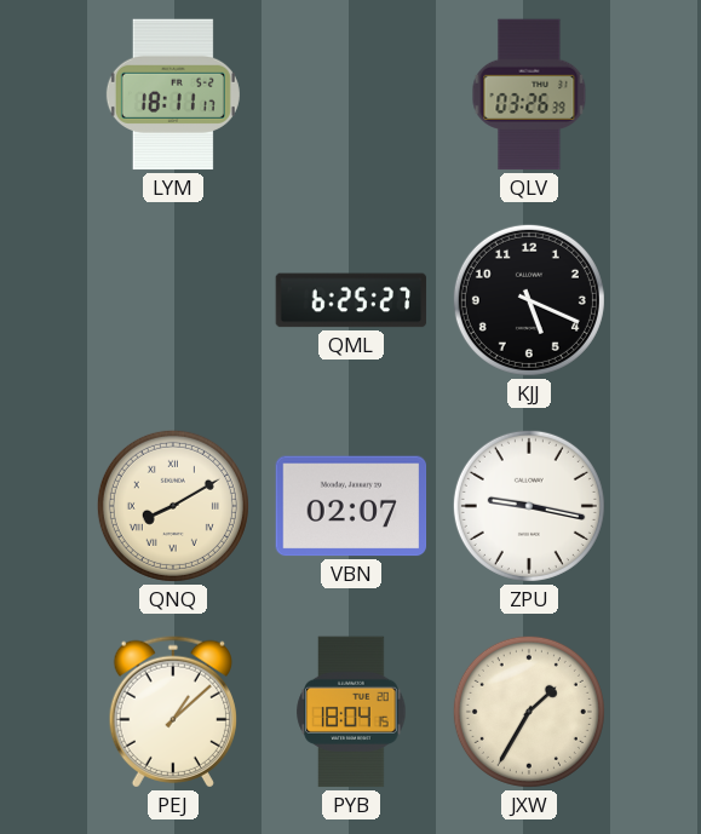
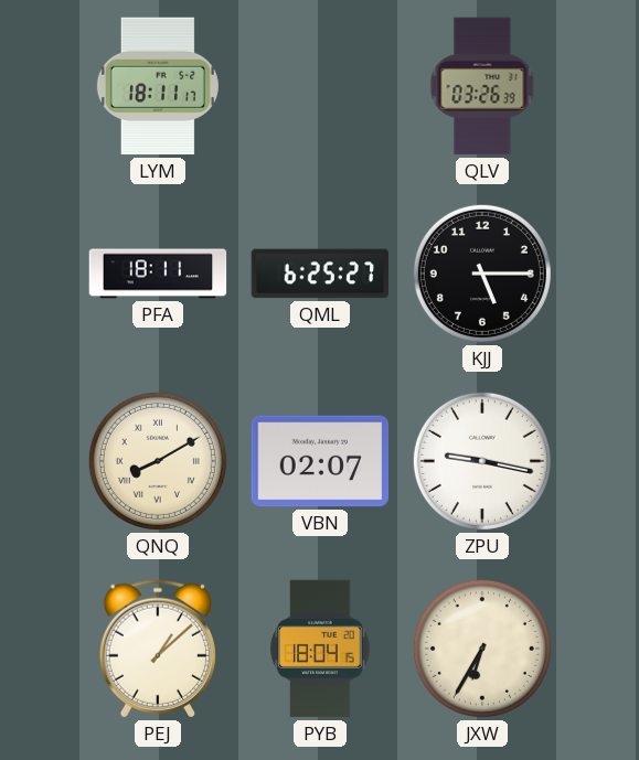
PFA: none -> 18:11 (158, 274)
KJJ: 5:19 -> 5:15 (482, 274)
JXW: 1:35 -> 6:35 (482, 649)
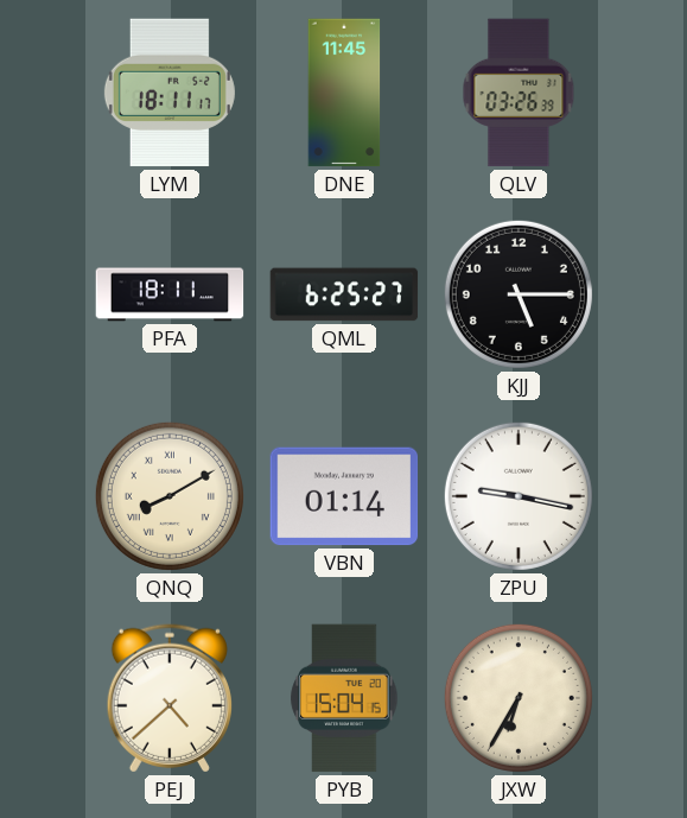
DNE: none -> 11:45 (344, 93)
VBN: 02:07 -> 01:14 (344, 496)
PEJ: 1:08 -> 4:38 (170, 698)
PYB: 18:04 -> 15:04 (344, 698)
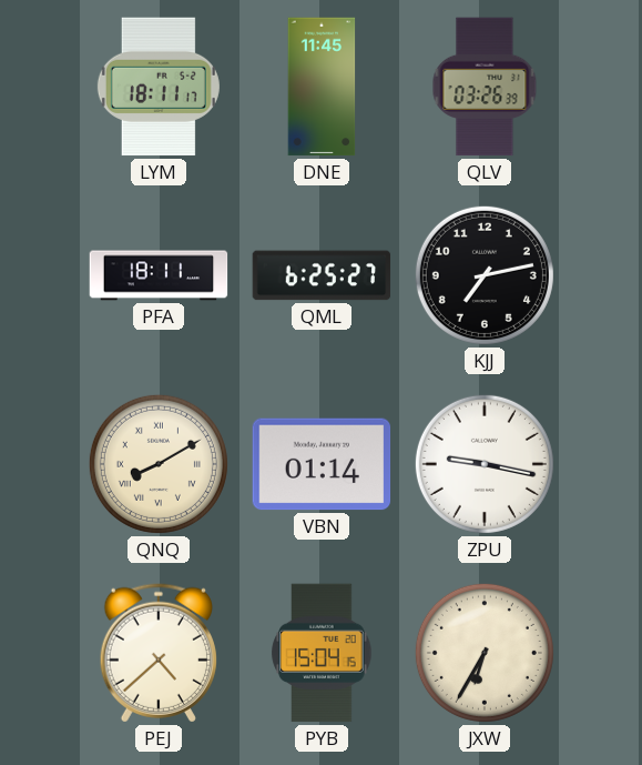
KJJ: 5:15 -> 7:13 (485, 275)
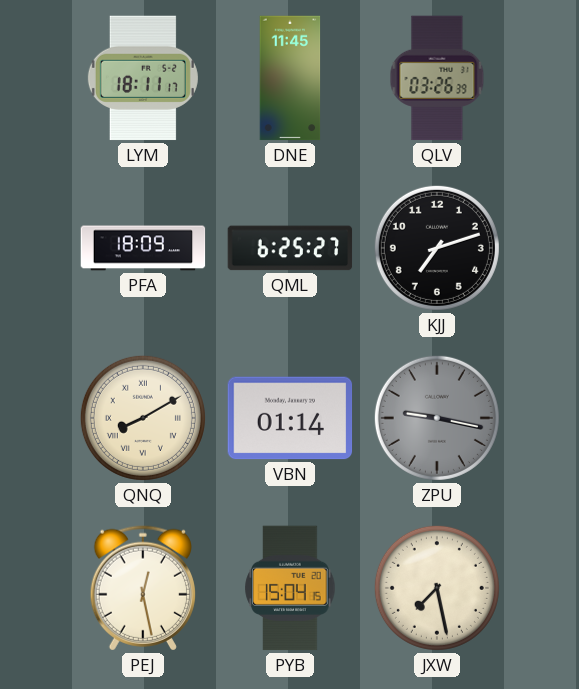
PFA: 18:11 -> 18:09 (143, 248)
KJJ: 7:13 -> 7:12 (437, 248)
ZPU dial: white -> grey (437, 418)
PEJ: 4:38 -> 12:28 (143, 588)
JXW: 6:35 -> 7:28 (437, 588)
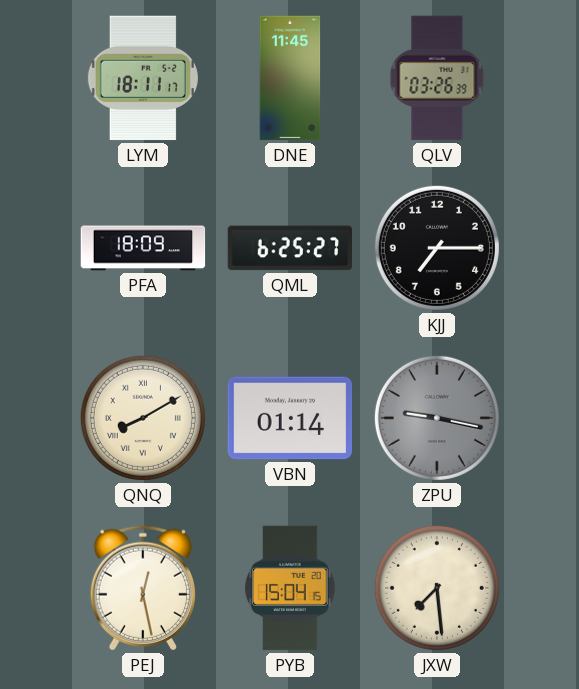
KJJ: 7:12 -> 7:15 (437, 248)
JXW: 7:28 -> 7:29 (437, 588)
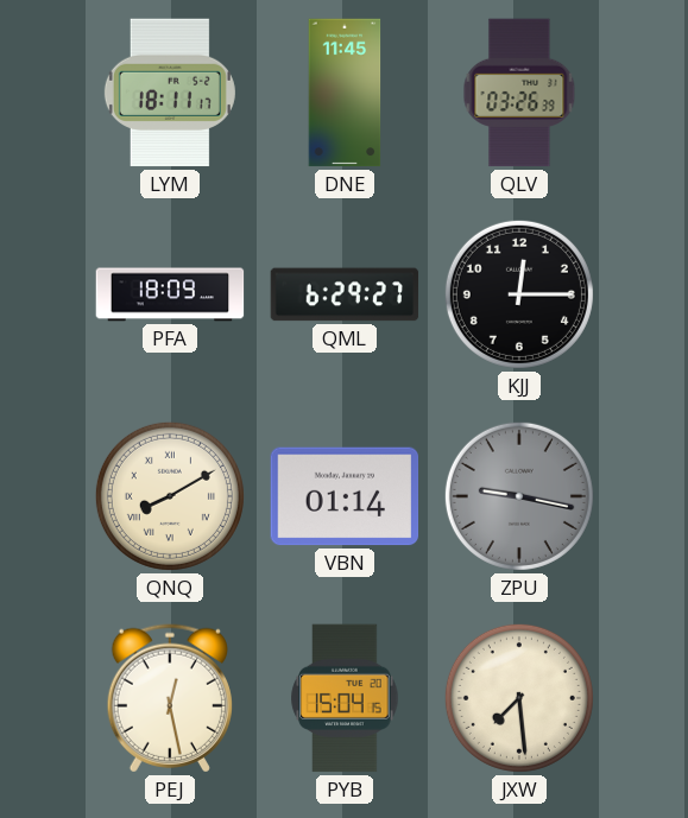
QML: 6:25 -> 6:29 (345, 294)
KJJ: 7:15 -> 12:15 (519, 294)
